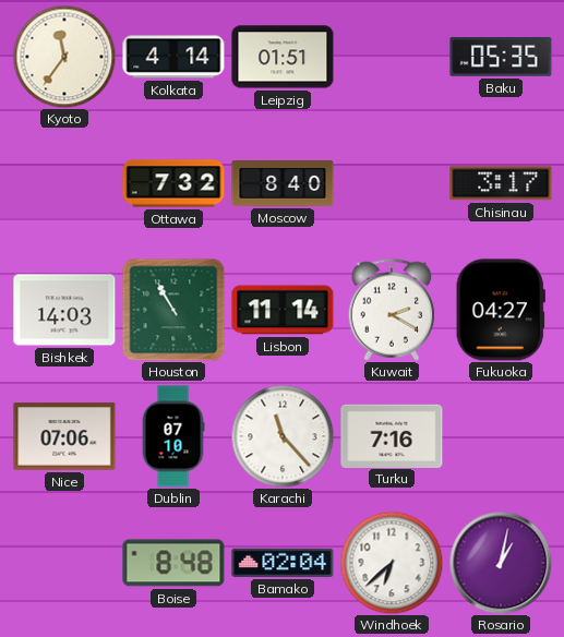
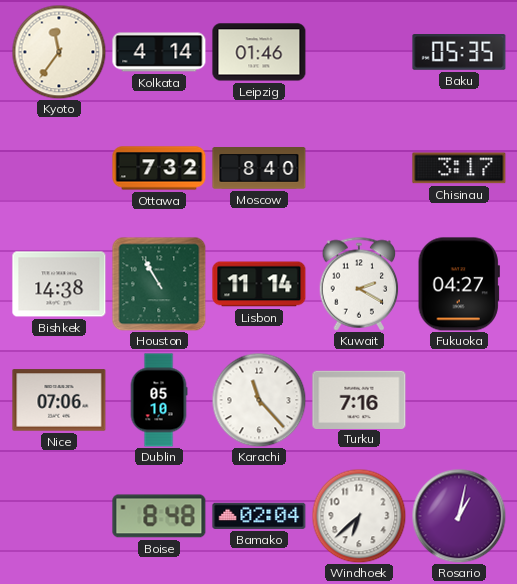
Leipzig: 01:51 -> 01:46 (259, 52)
Bishkek: 14:03 -> 14:38 (59, 284)
Dublin: 07:10 -> 05:10 (159, 400)
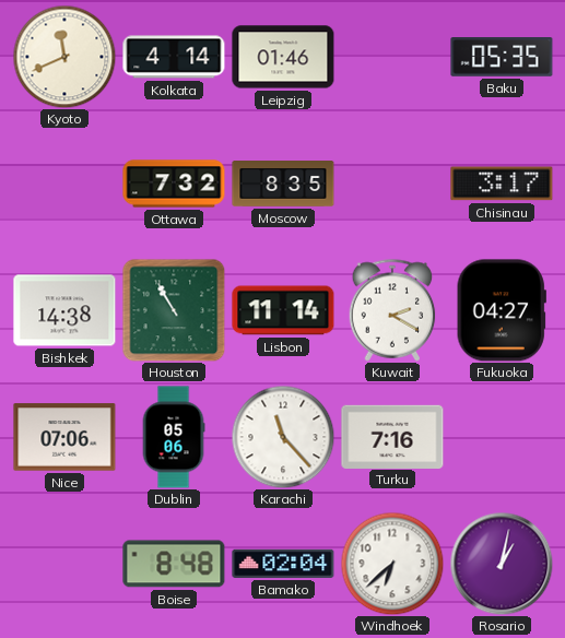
Kyoto: 11:36 -> 11:41 (64, 57)
Moscow: 8:40 -> 8:35 (283, 184)
Dublin: 05:10 -> 05:06 (174, 437)
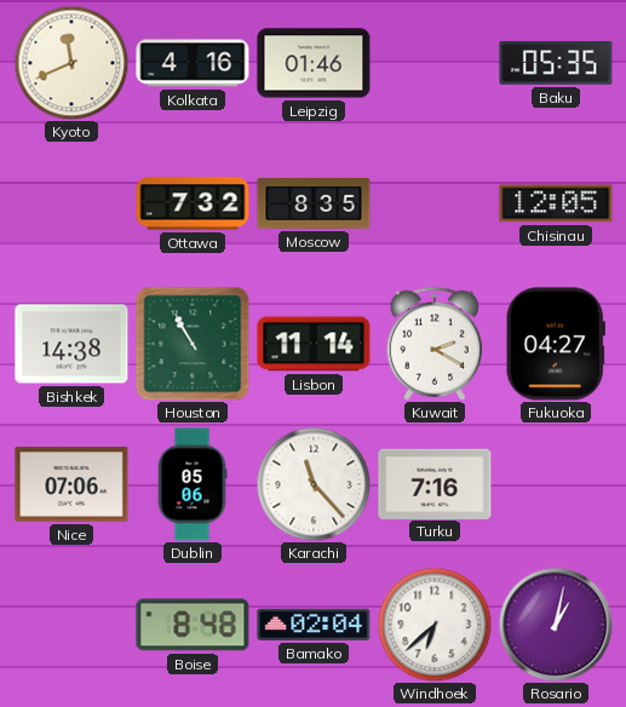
Kolkata: 4:14 -> 4:16 (193, 63)
Chisinau: 3:17 -> 12:05 (556, 203)
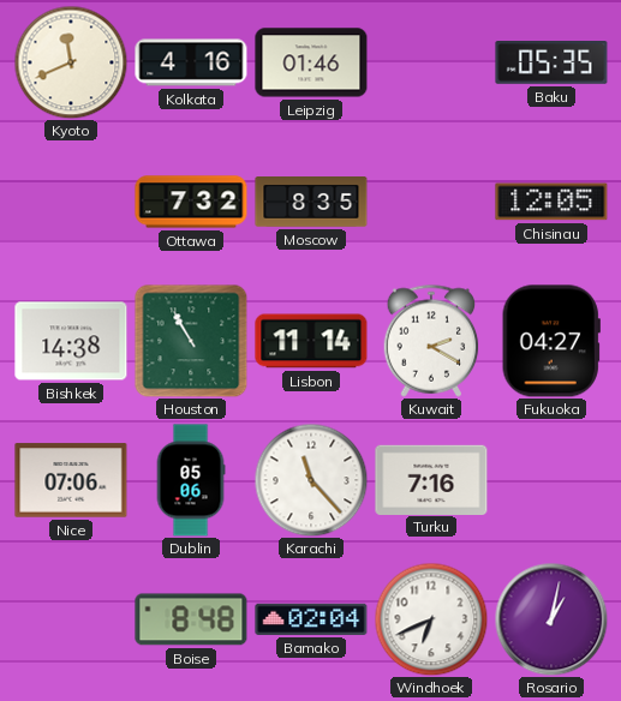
Windhoek: 6:38 -> 6:41 (431, 619)
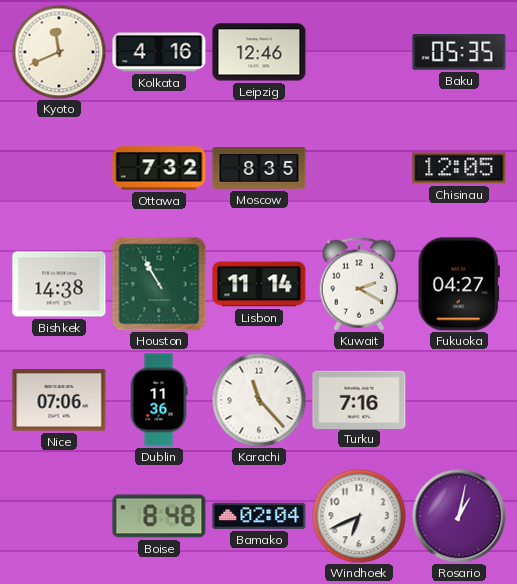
Leipzig: 01:46 -> 12:46 (259, 52)
Dublin: 05:06 -> 11:36 (159, 400)
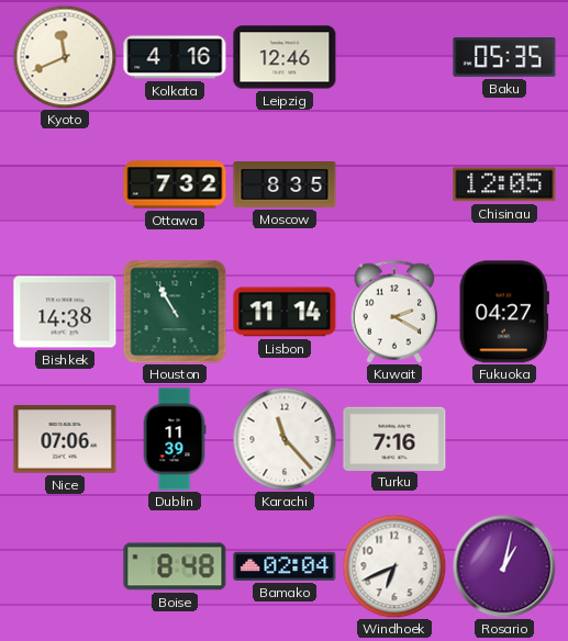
Dublin: 11:36 -> 11:39 (175, 439)
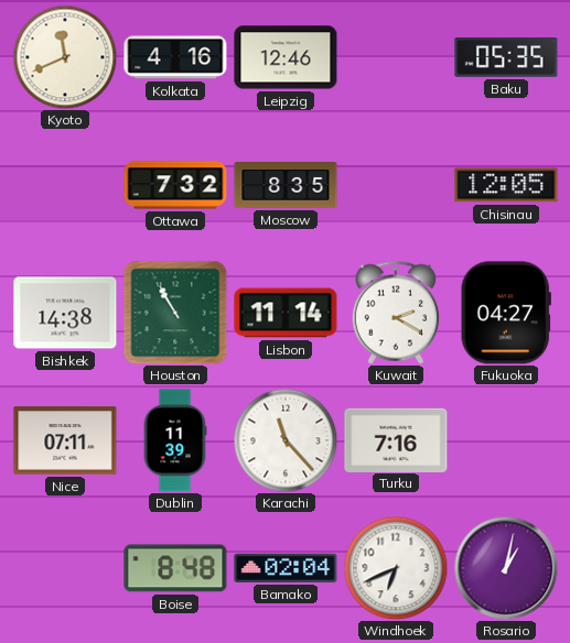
Nice: 07:06 -> 07:11 (65, 440)
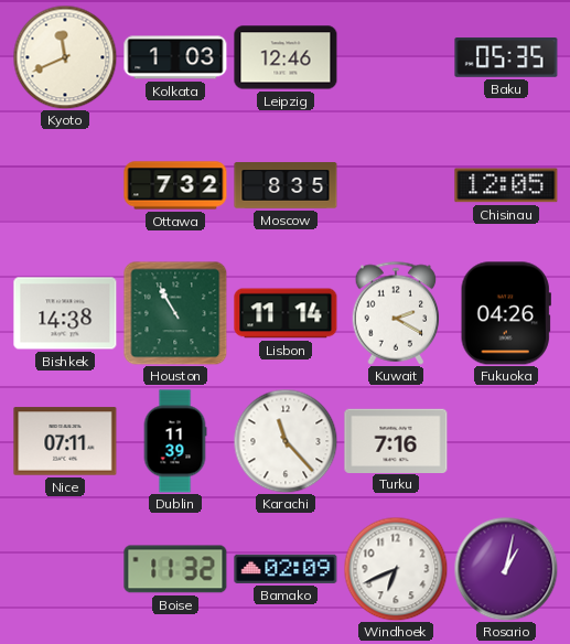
Kolkata: 4:16 -> 1:03 (175, 57)
Fukuoka: 04:27 -> 04:26 (506, 313)
Boise: 8:48 -> 11:32 (175, 569)
Bamako: 02:04 -> 02:09 (286, 569)
